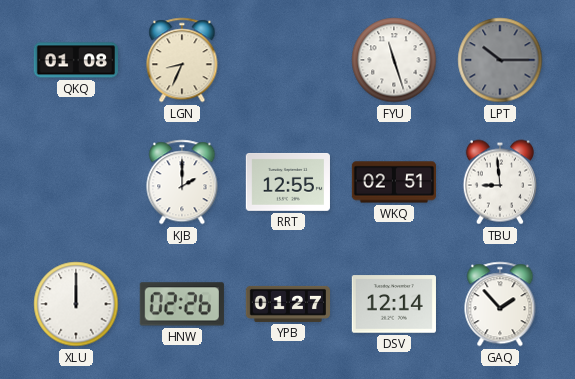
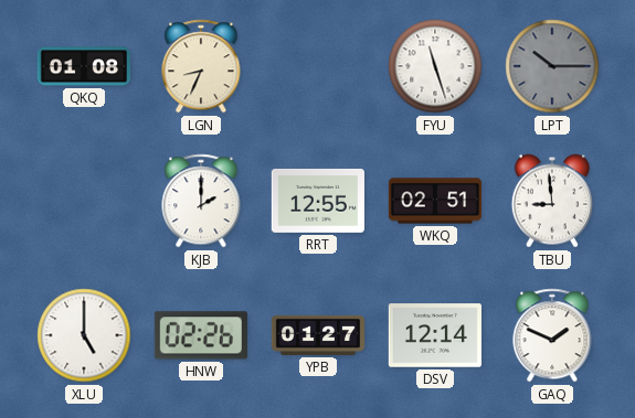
XLU: 12:00 -> 5:00 (84, 335)
GAQ: 1:53 -> 1:49 (552, 335)
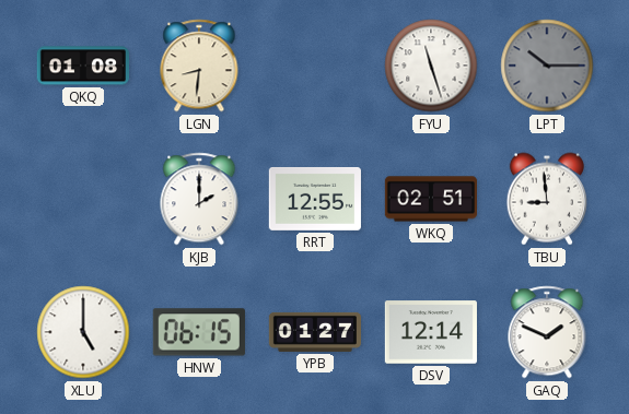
LGN: 8:34 -> 8:31 (199, 66)
HNW: 02:26 -> 06:15 (199, 332)
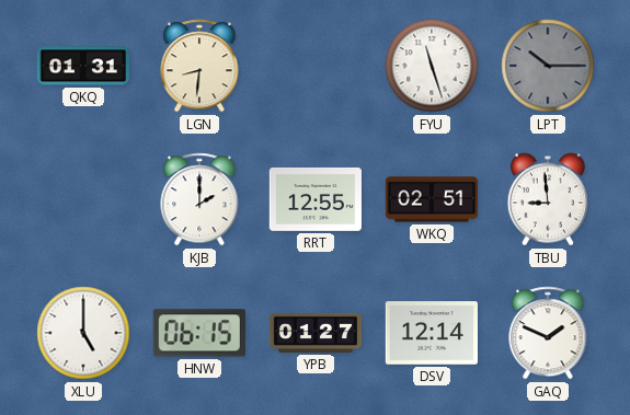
QKQ: 01:08 -> 01:31 (82, 66)
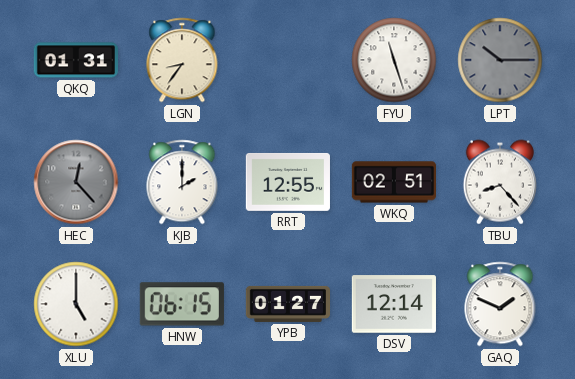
LGN: 8:31 -> 8:36 (182, 60)
HEC: none -> 12:23 (76, 182)
TBU: 8:59 -> 8:23 (500, 182)
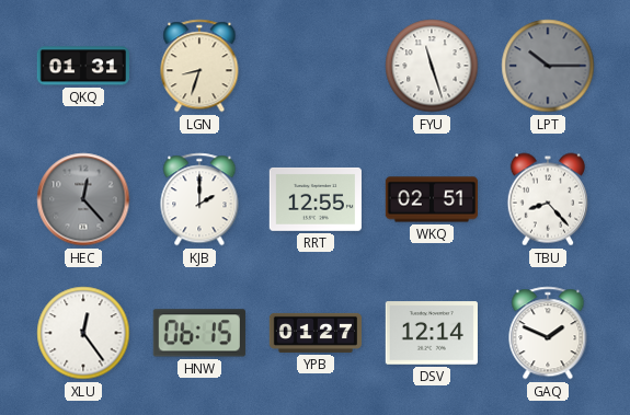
LGN: 8:36 -> 8:33 (199, 66)
XLU: 5:00 -> 12:24 (83, 333)
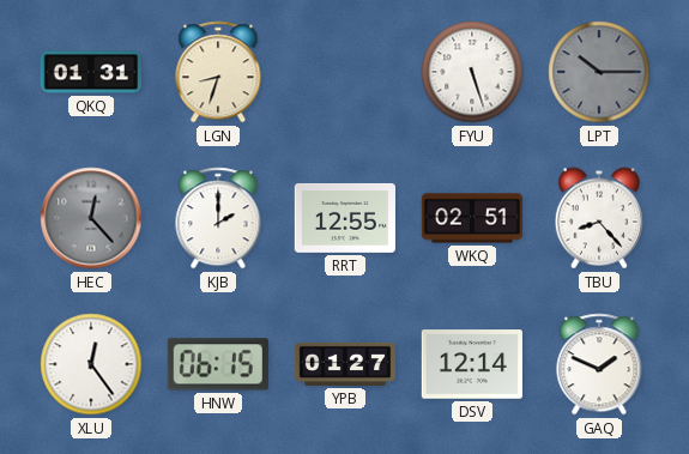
FYU: 11:27 -> 5:27 (472, 72)
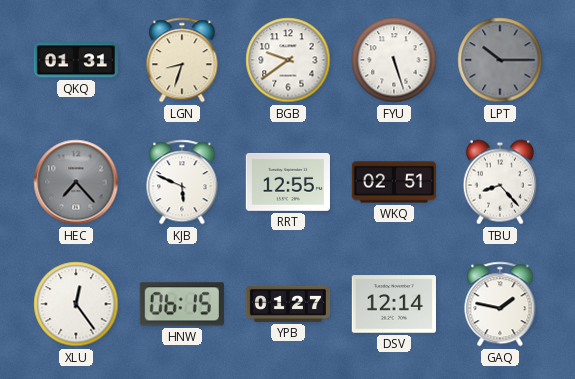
BGB: none -> 9:39 (288, 60)
HEC: 12:23 -> 7:23 (76, 182)
KJB: 2:00 -> 5:49 (182, 182)
GAQ: 1:49 -> 1:47 (500, 304)
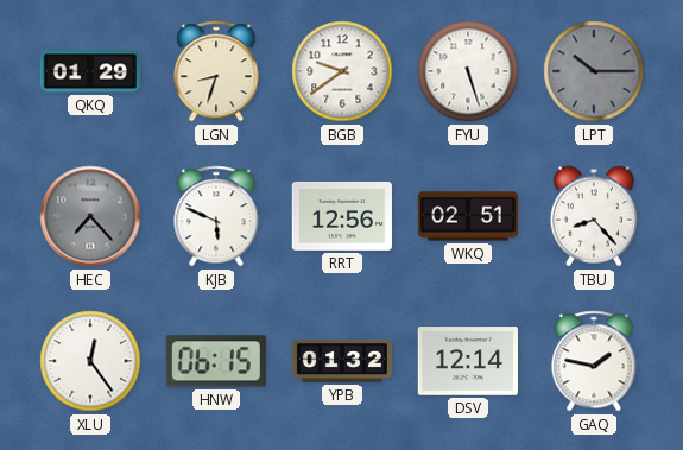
QKQ: 01:31 -> 01:29 (89, 71)
RRT: 12:55 -> 12:56 (342, 216)
YPB: 01:27 -> 01:32 (341, 361)
